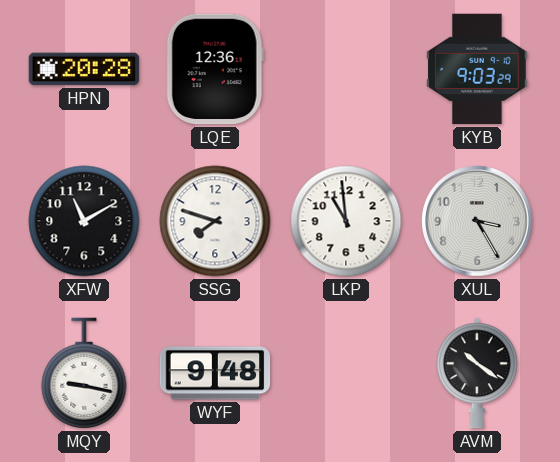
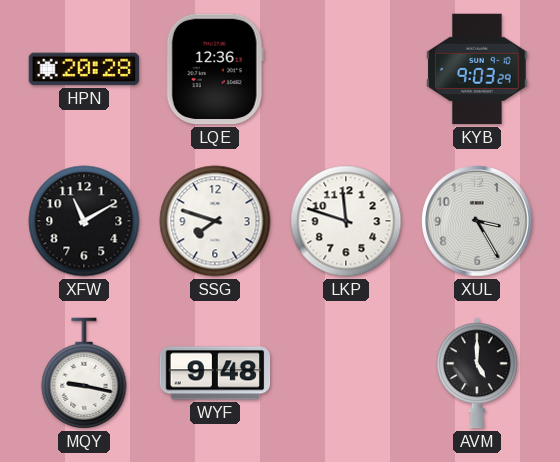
LKP: 10:59 -> 11:48 (346, 221)
AVM: 10:21 -> 5:00 (477, 373)
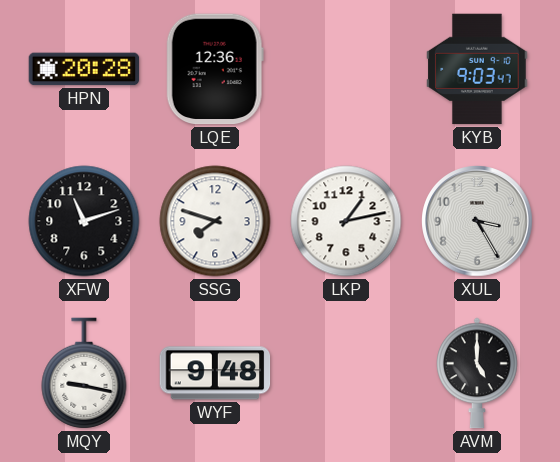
KYB: 9:03:29 -> 9:03:47 (477, 69)
XFW: 11:10 -> 11:12 (84, 221)
LKP: 11:48 -> 1:13 (346, 221)
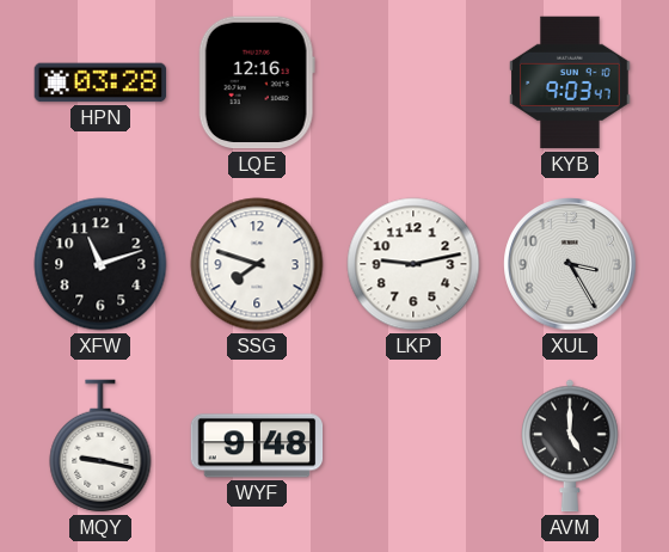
HPN: 20:28 -> 03:28 (100, 82)
LQE: 12:36 -> 12:16 (257, 82)
LKP: 1:13 -> 9:13 (413, 264)
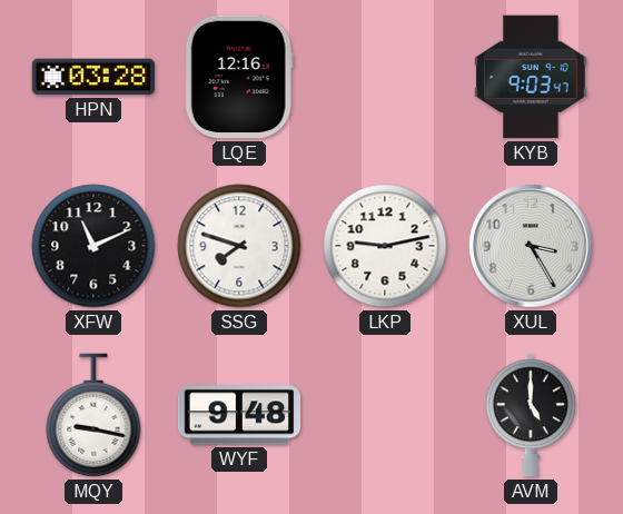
XFW: 11:12 -> 11:11 (93, 246)
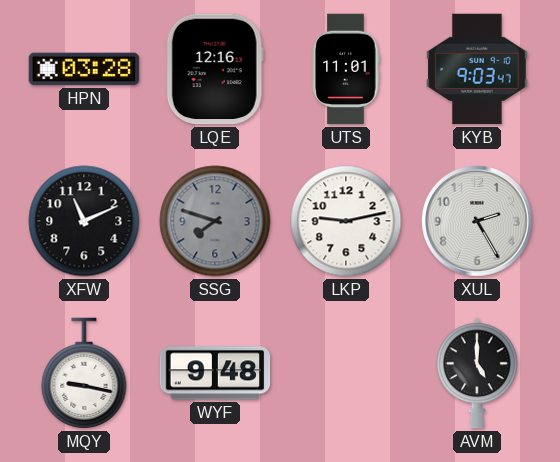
UTS: none -> 11:01 (346, 69)
SSG dial: white -> grey (215, 221)
XUL: 3:25 -> 2:25 (477, 221)
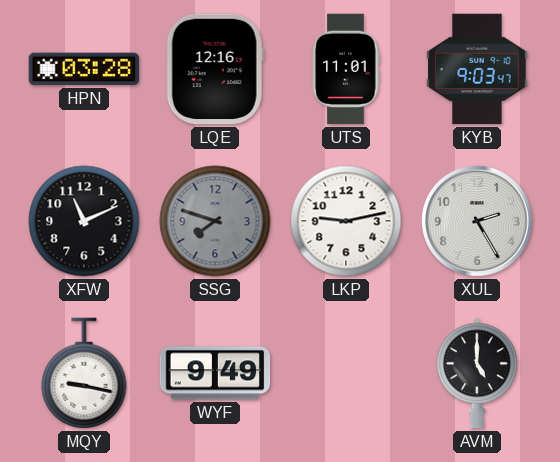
WYF: 9:48 -> 9:49 (215, 373)
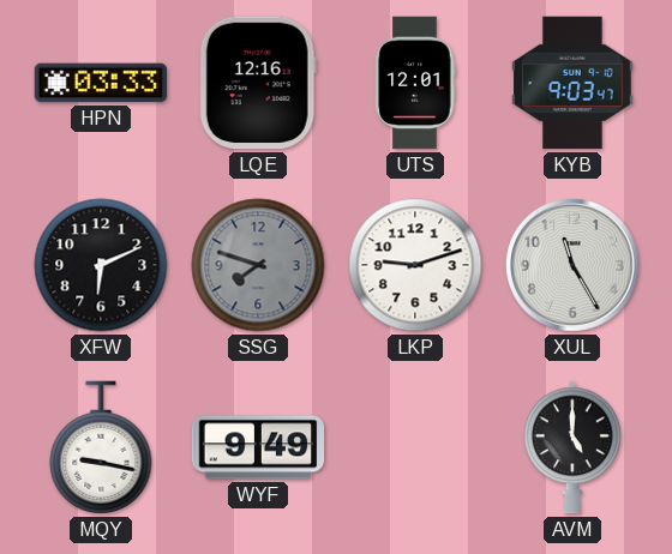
HPN: 03:28 -> 03:33 (101, 83)
UTS: 11:01 -> 12:01 (415, 83)
XFW: 11:11 -> 6:11 (101, 265)
LKP: 9:13 -> 9:12 (415, 265)
XUL: 2:25 -> 11:25 (572, 265)
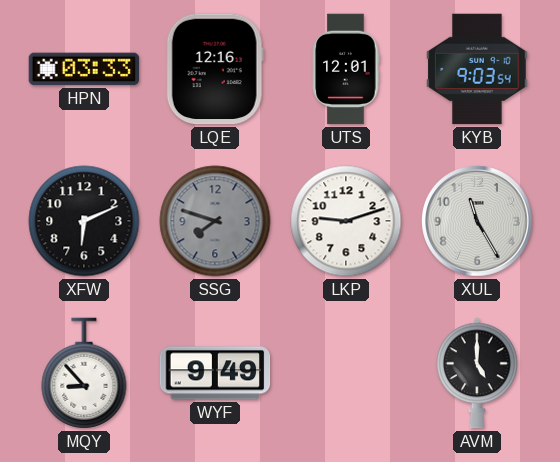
KYB: 9:03:47 -> 9:03:54 (477, 69)
MQY: 9:17 -> 8:53 (84, 373)
